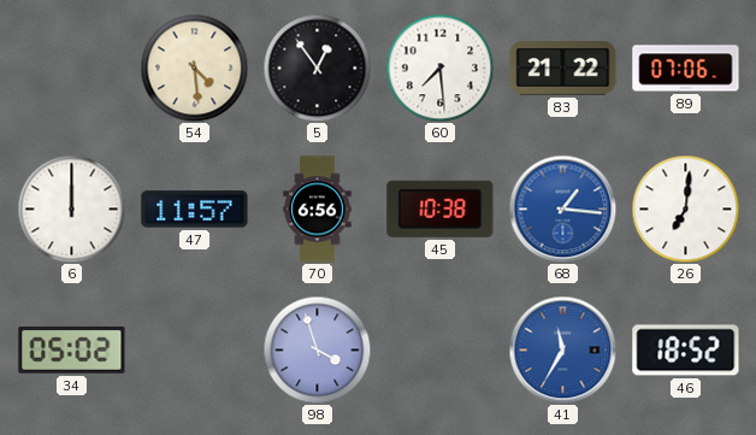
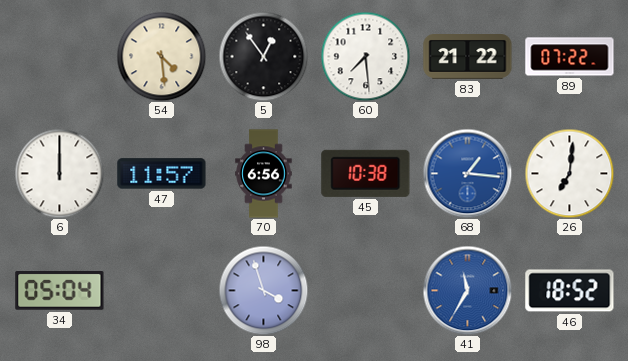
89: 07:06 -> 07:22 (570, 57)
34: 05:02 -> 05:04 (60, 291)
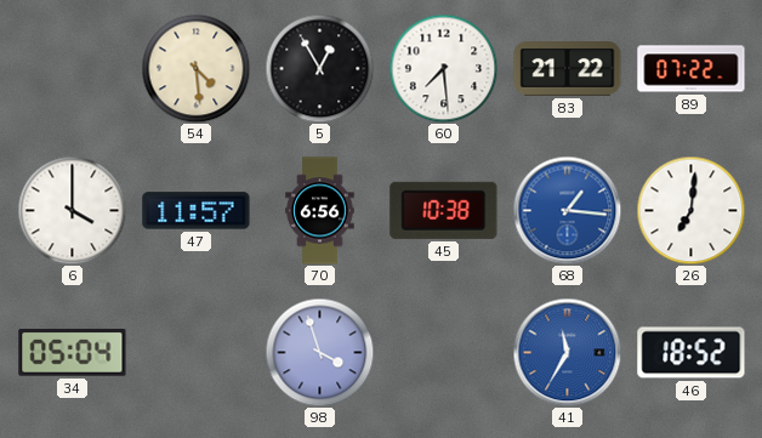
5: 12:54 -> 12:55 (319, 68)
6: 12:00 -> 4:00 (72, 210)
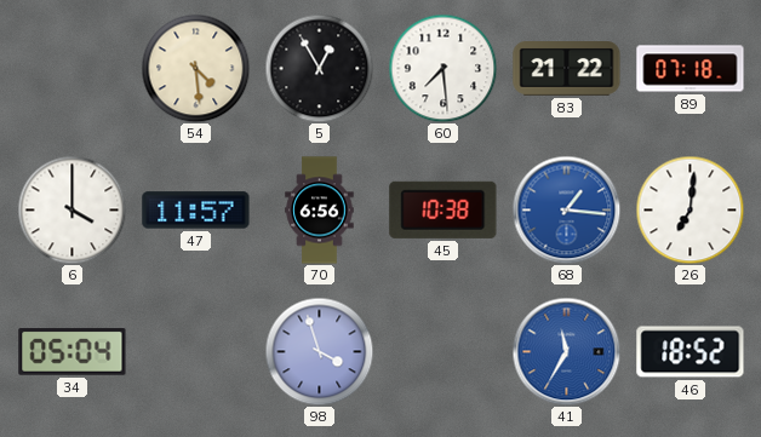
89: 07:22 -> 07:18 (691, 69)
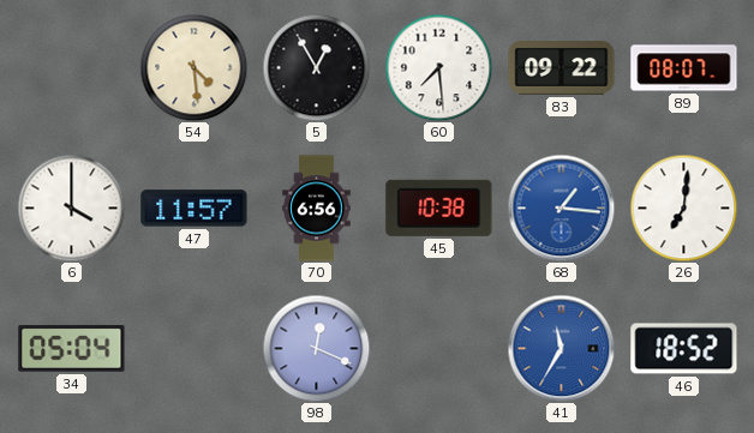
83: 21:22 -> 09:22 (562, 68)
89: 07:18 -> 08:07 (684, 68)
98: 3:57 -> 12:19 (316, 348)
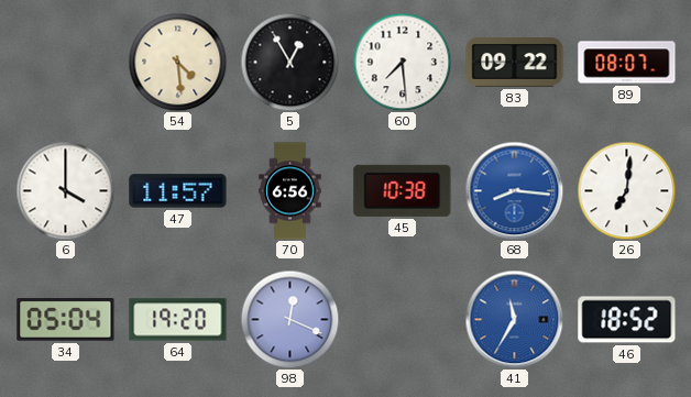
68: 1:16 -> 8:16 (514, 190)
64: none -> 19:20 (178, 320)
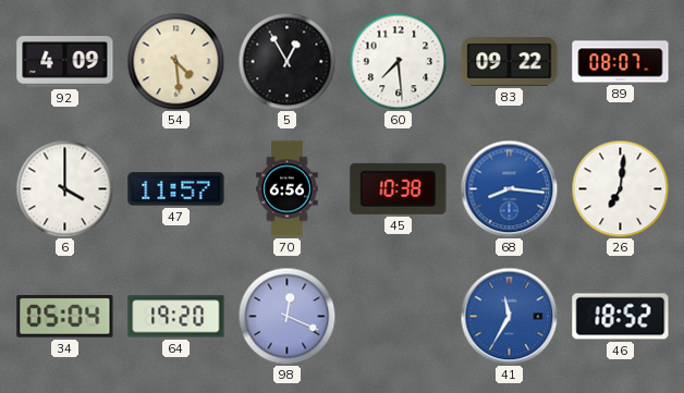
92: none -> 4:09 (65, 62)
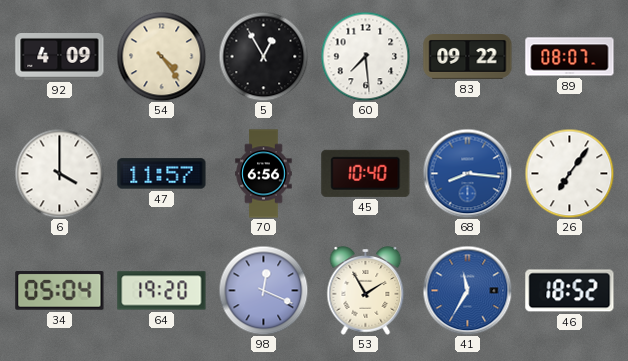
54: 4:29 -> 4:24 (161, 56)
45: 10:38 -> 10:40 (366, 173)
26: 7:01 -> 7:06 (569, 173)
53: none -> 1:55 (366, 291)
